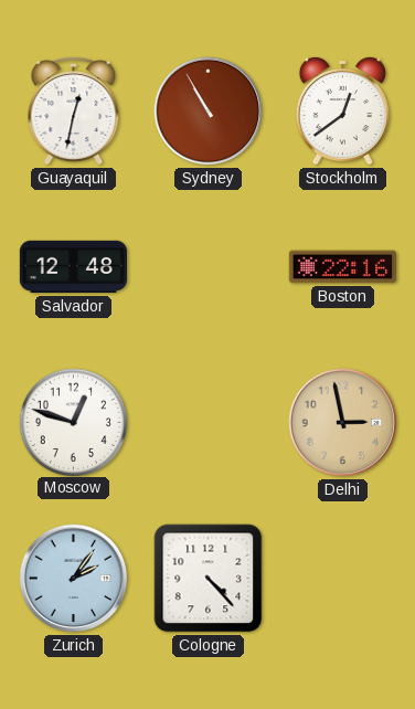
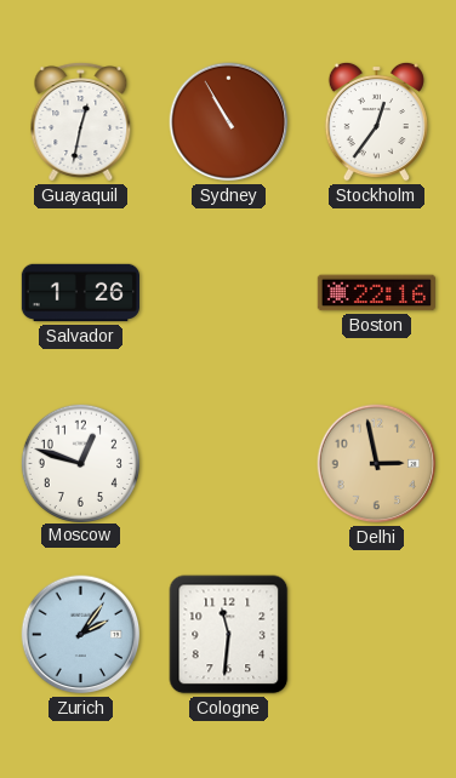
Stockholm: 12:39 -> 12:36 (376, 121)
Salvador: 12:48 -> 1:26 (80, 293)
Cologne: 4:23 -> 11:31 (229, 635)
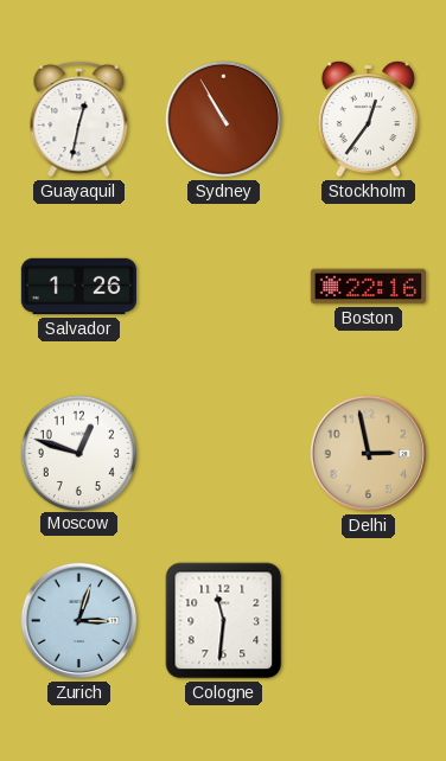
Zurich: 2:06 -> 3:03 (79, 621)
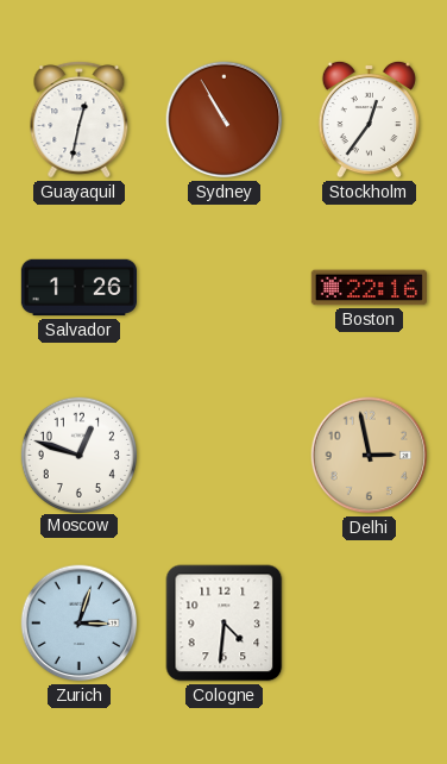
Cologne: 11:31 -> 4:31 (225, 624)
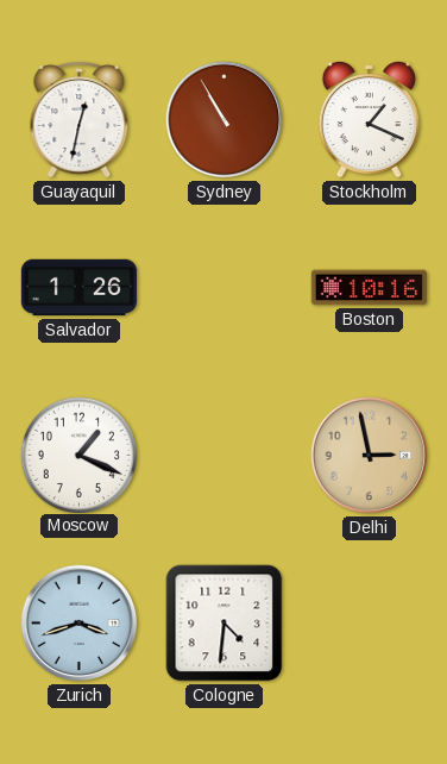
Stockholm: 12:36 -> 1:19 (369, 119)
Boston: 22:16 -> 10:16 (369, 288)
Moscow: 12:48 -> 1:19 (78, 455)
Zurich: 3:03 -> 3:42 (80, 624)
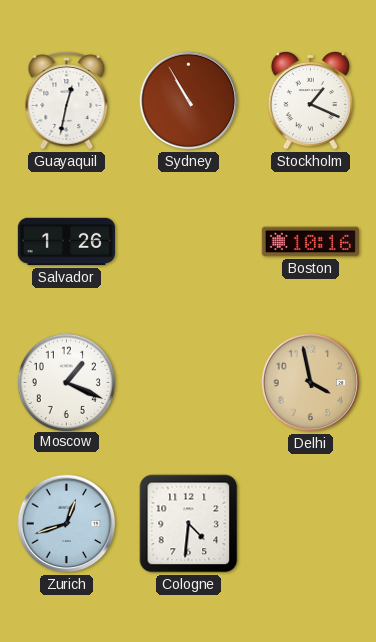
Delhi: 2:58 -> 3:58 (311, 383)
Zurich: 3:42 -> 12:42 (67, 524)
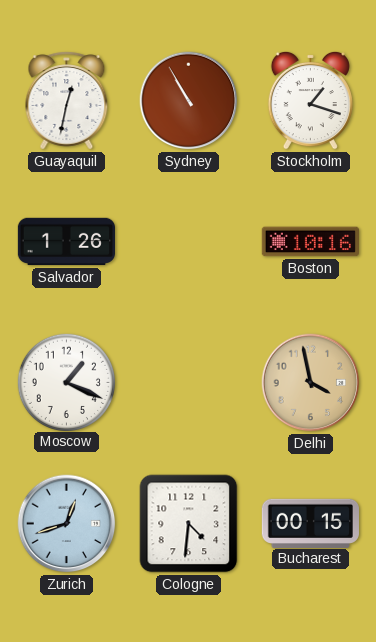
Stockholm: 1:19 -> 1:18 (310, 100)
Bucharest: none -> 00:15 (310, 523)
